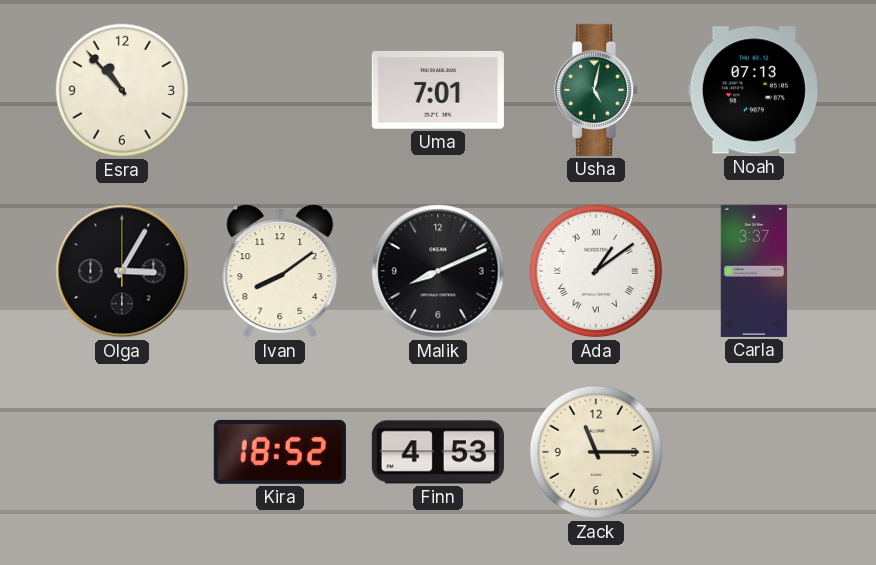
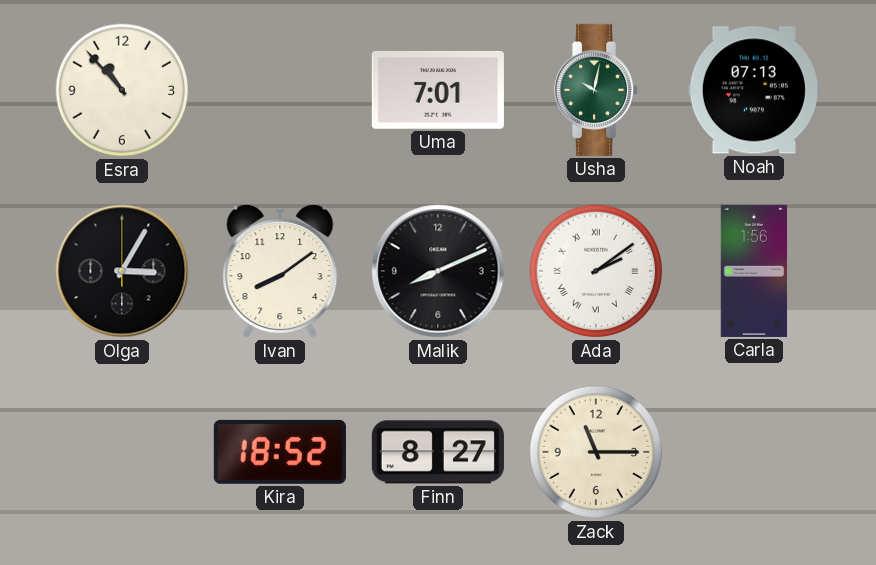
Usha: 5:02 -> 10:02 (597, 90)
Ada: 1:09 -> 2:09 (596, 271)
Carla: 3:37 -> 1:56 (754, 271)
Finn: 4:53 -> 8:27 (438, 452)
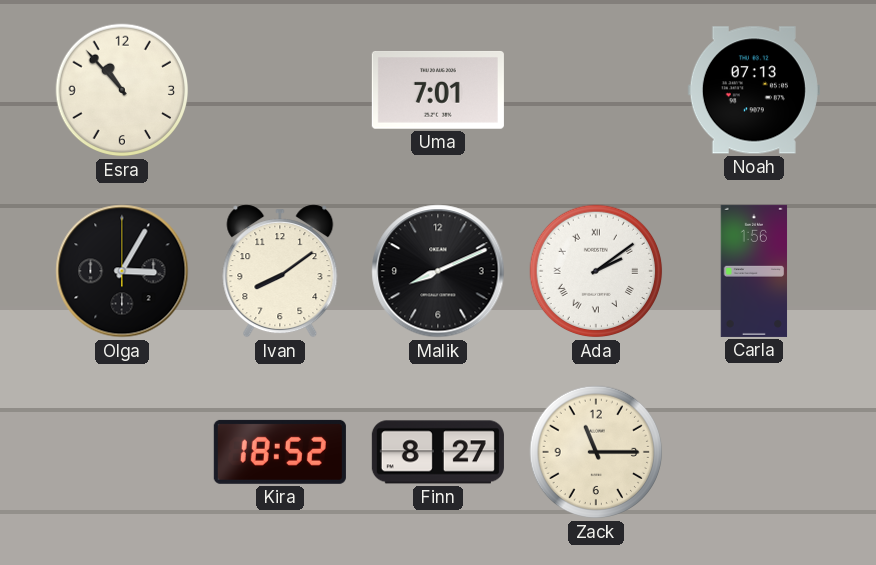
Usha: 10:02 -> none (597, 90)
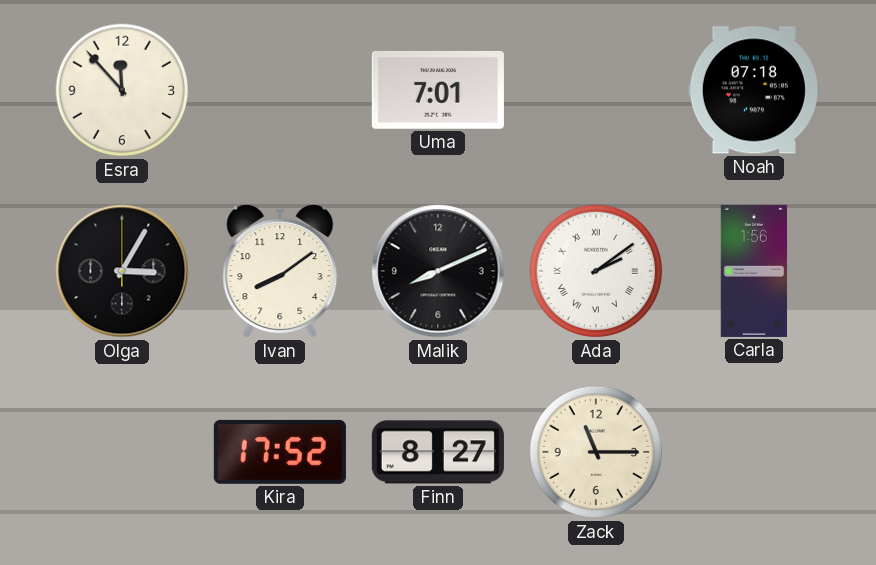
Esra: 10:53 -> 11:53 (122, 90)
Noah: 07:13 -> 07:18 (754, 90)
Kira: 18:52 -> 17:52 (280, 452)
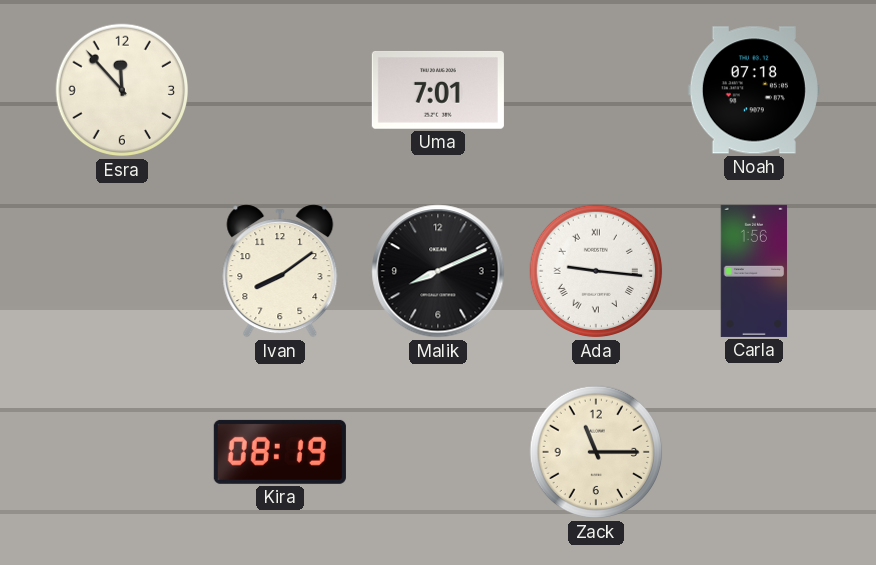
Olga: 3:05 -> none (122, 271)
Ada: 2:09 -> 9:16 (596, 271)
Kira: 17:52 -> 08:19 (280, 452)
Finn: 8:27 -> none (438, 452)
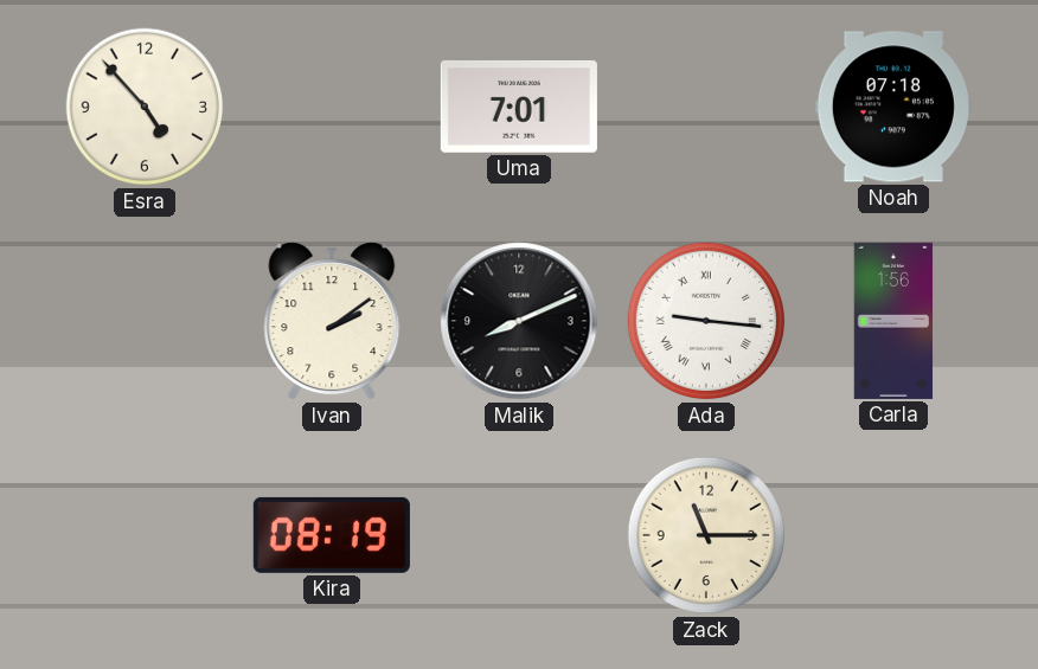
Esra: 11:53 -> 4:53 (145, 107)
Ivan: 8:09 -> 2:09 (332, 321)
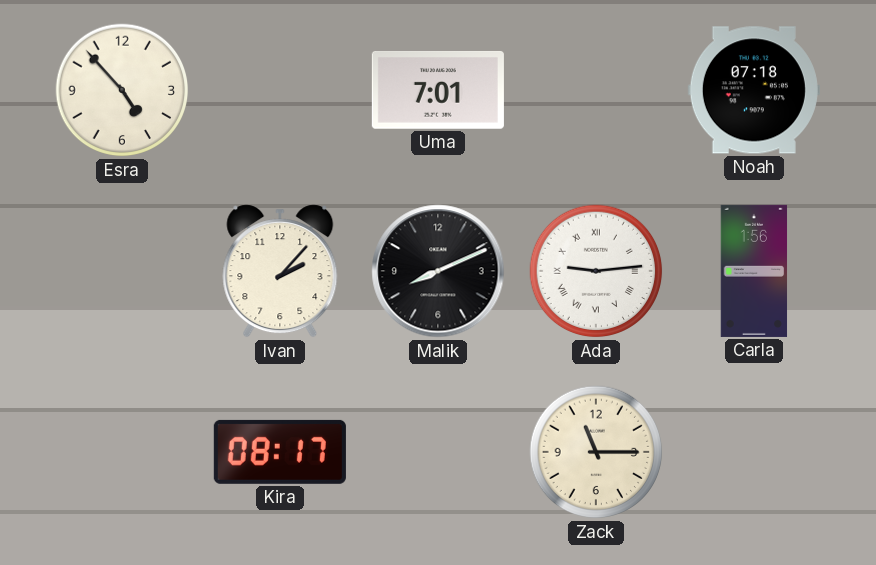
Ivan: 2:09 -> 2:07 (280, 271)
Ada: 9:16 -> 9:14 (596, 271)
Kira: 08:19 -> 08:17 (280, 452)
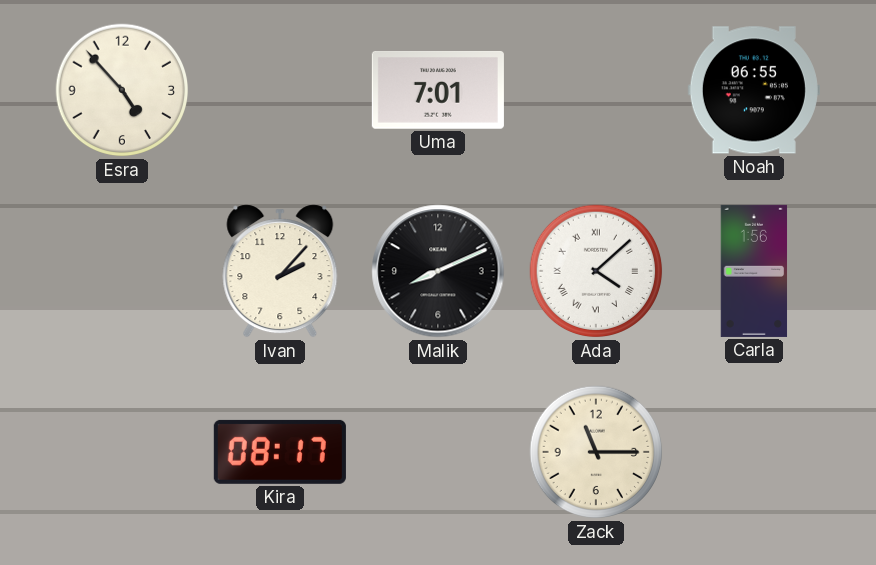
Noah: 07:18 -> 06:55 (754, 90)
Ada: 9:14 -> 4:08 (596, 271)
